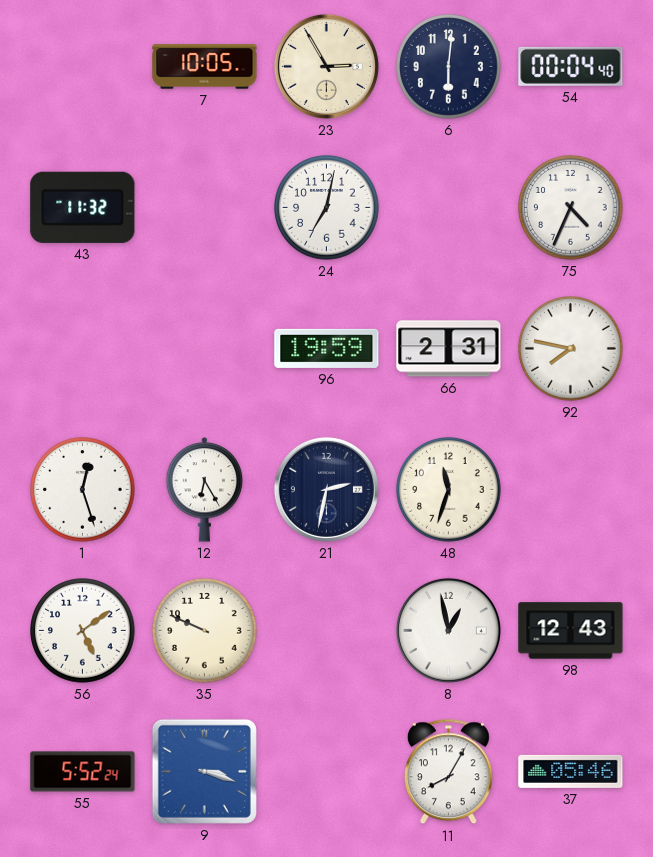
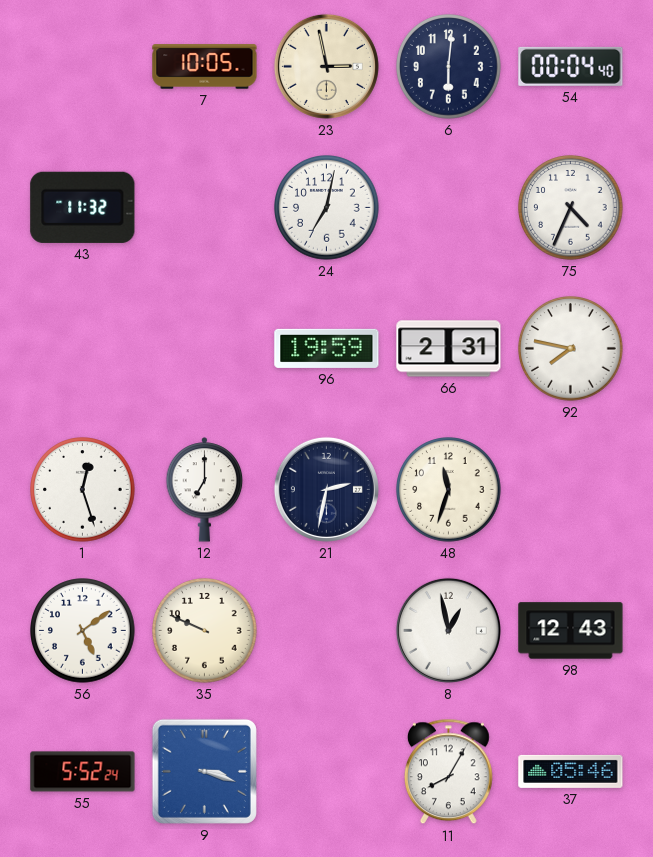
23: 2:55 -> 2:58 (326, 66)
12: 6:25 -> 7:00 (205, 490)
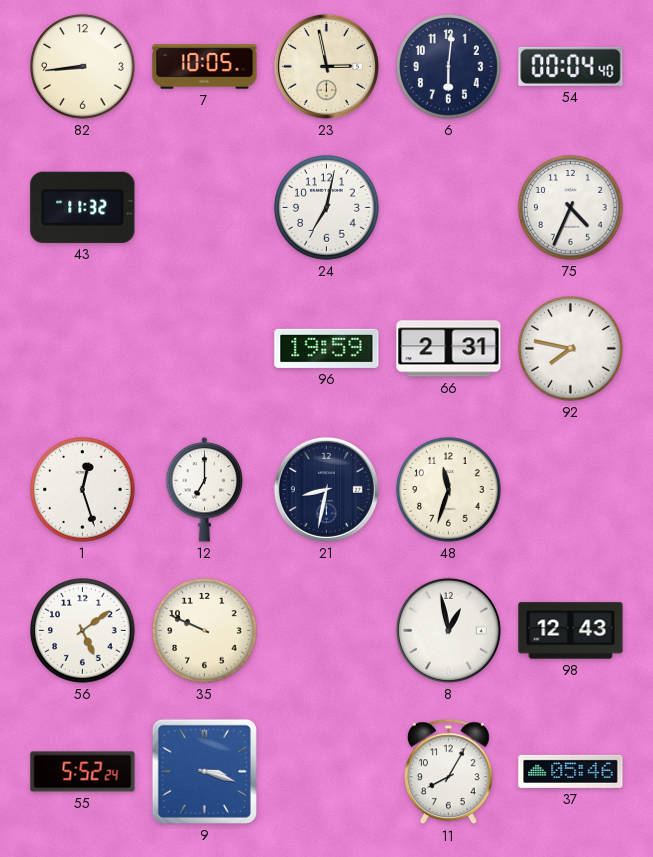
82: none -> 8:44 (83, 67)
21: 2:32 -> 8:32 (326, 489)
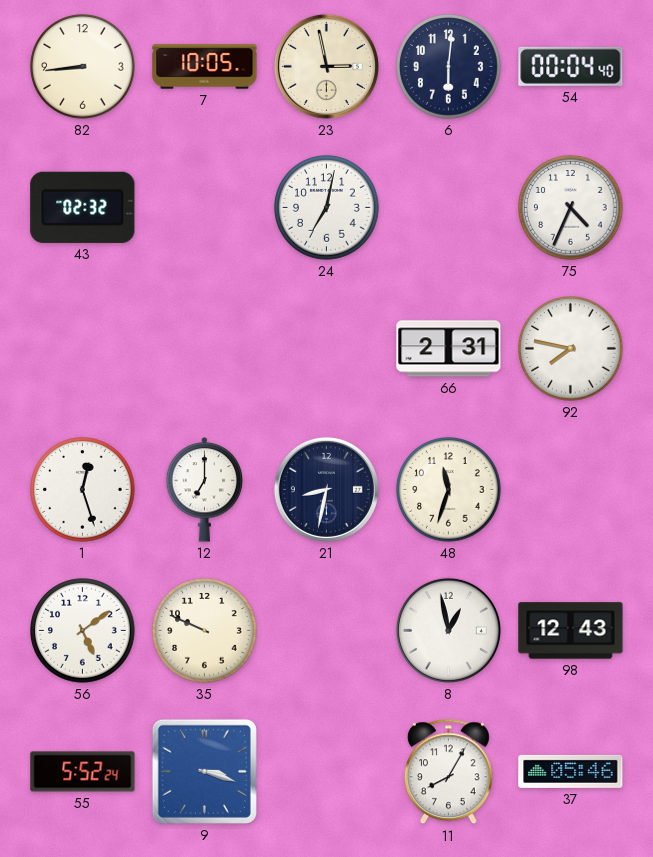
43: 11:32 -> 02:32 (83, 207)
96: 19:59 -> none (327, 348)
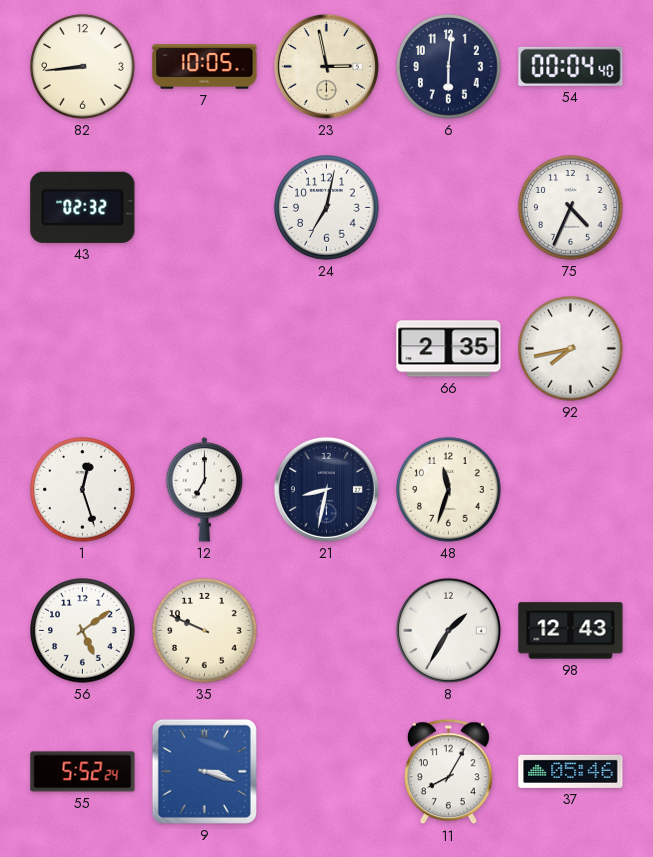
66: 2:31 -> 2:35 (449, 349)
92: 7:47 -> 7:43 (571, 349)
8: 12:58 -> 1:35 (448, 630)
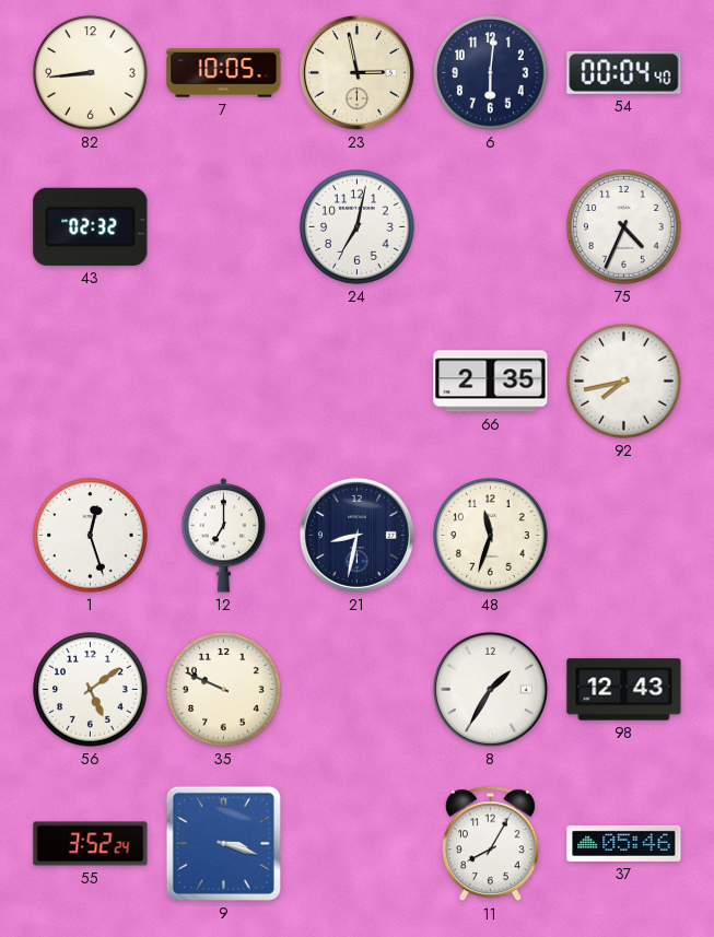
55: 5:52 -> 3:52 (91, 844)
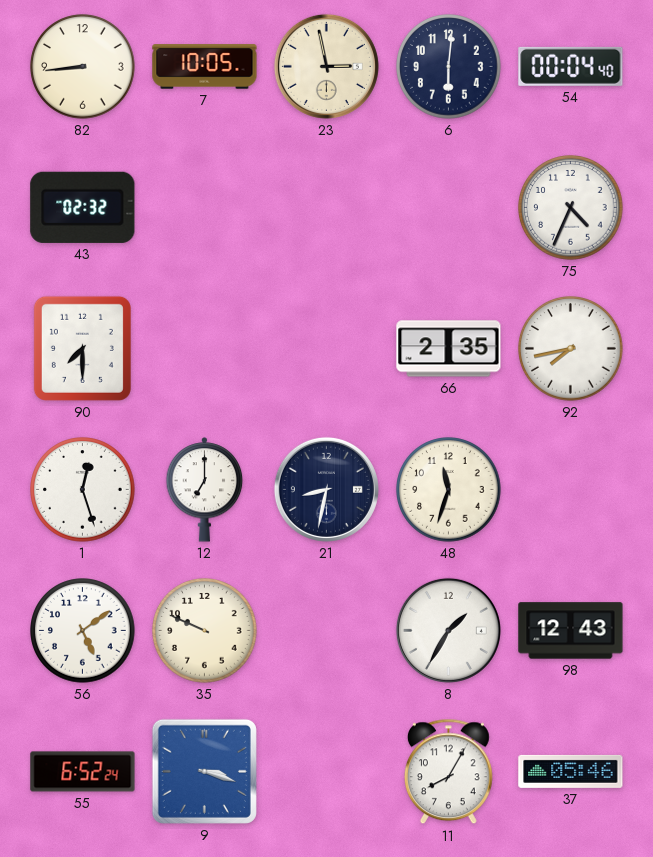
24: 7:02 -> none (358, 227)
90: none -> 7:30 (82, 348)
55: 3:52 -> 6:52 (83, 772)
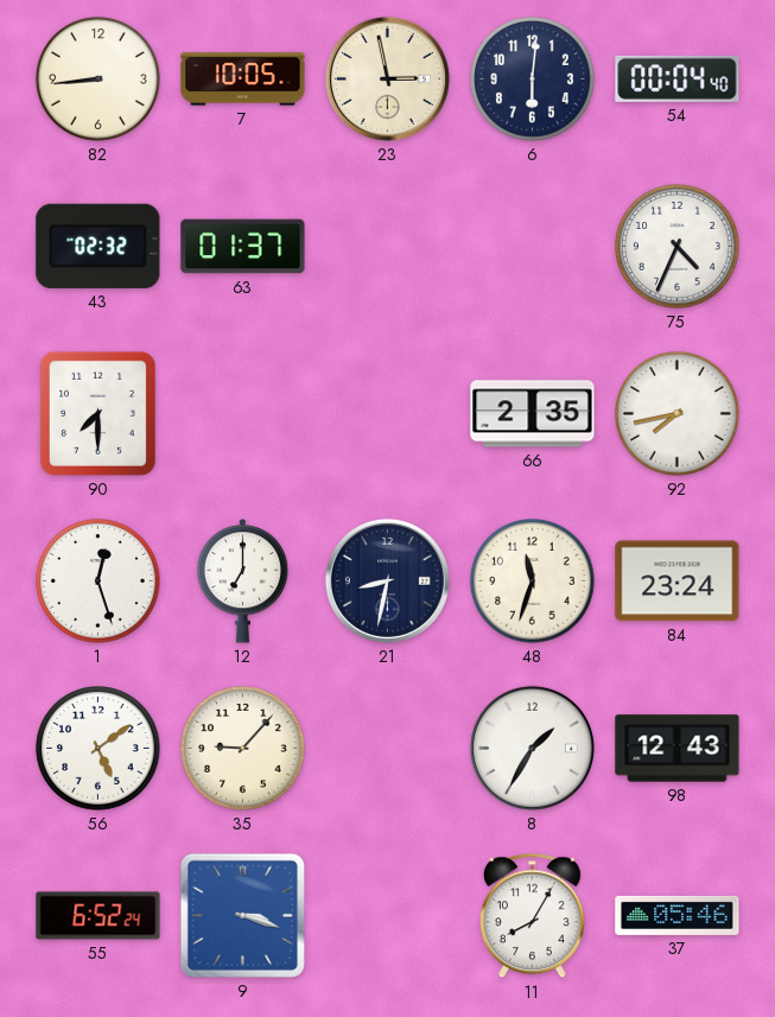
63: none -> 01:37 (243, 247)
84: none -> 23:24 (678, 581)
35: 9:49 -> 9:07 (243, 749)
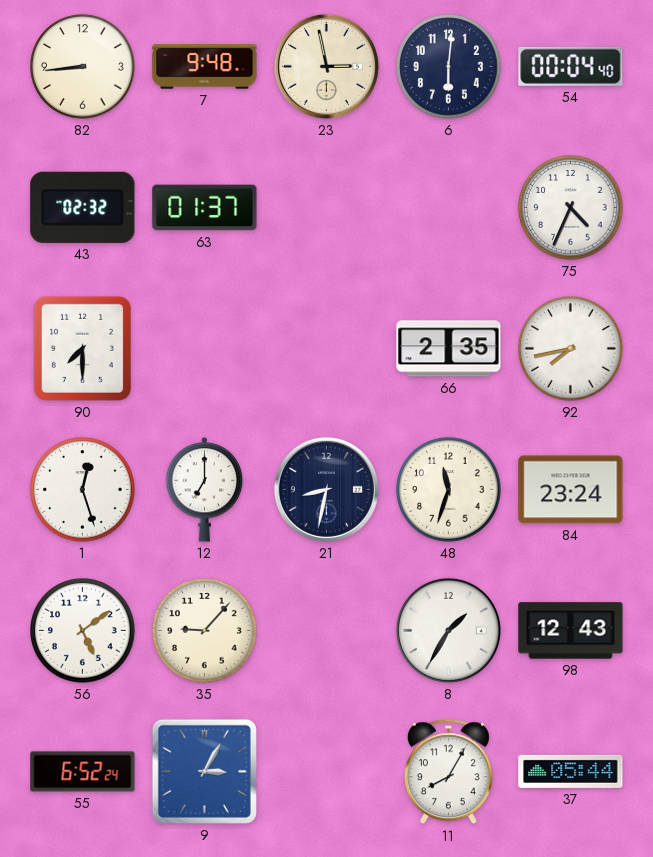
7: 10:05 -> 9:48 (205, 67)
9: 3:18 -> 3:05 (204, 771)
37: 05:46 -> 05:44 (571, 771)
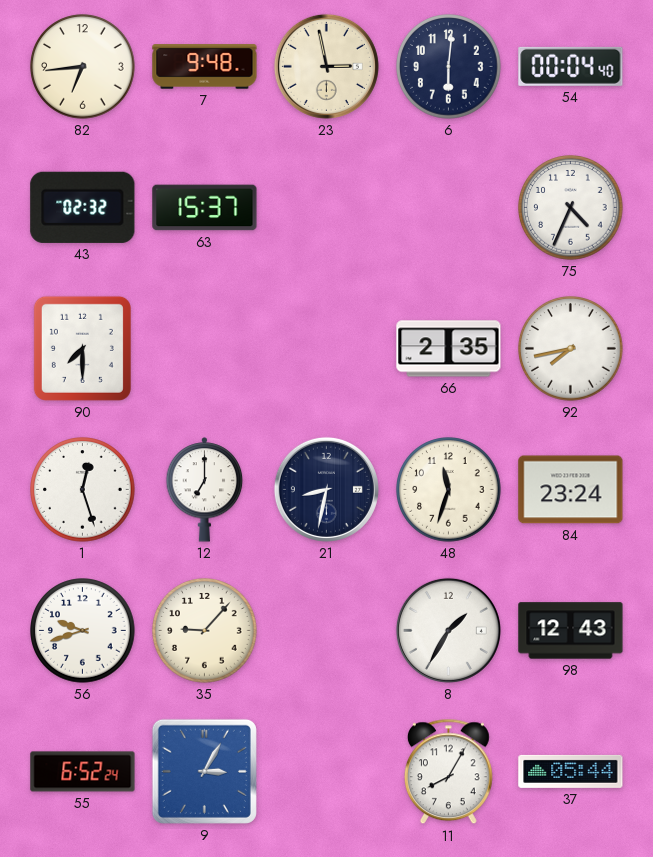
82: 8:44 -> 6:44 (83, 67)
63: 01:37 -> 15:37 (205, 208)
56: 5:09 -> 9:42 (83, 631)
